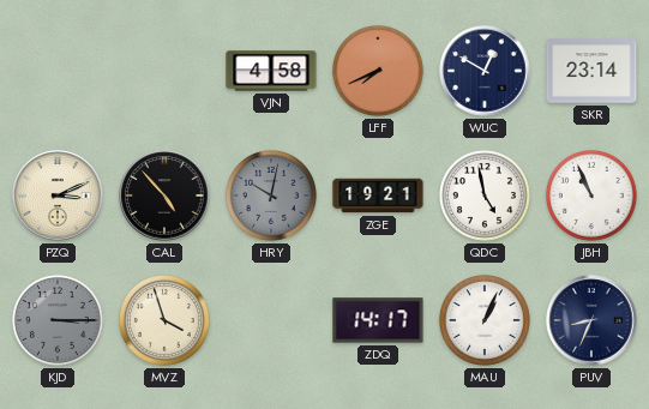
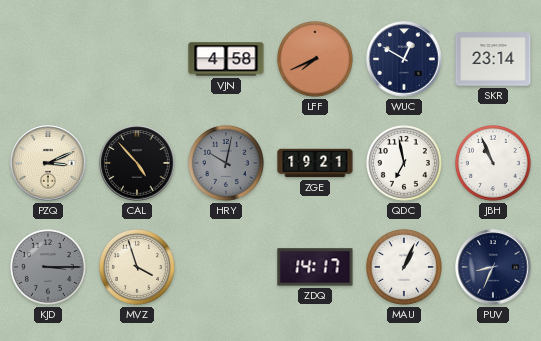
QDC: 4:58 -> 6:58 (404, 163)
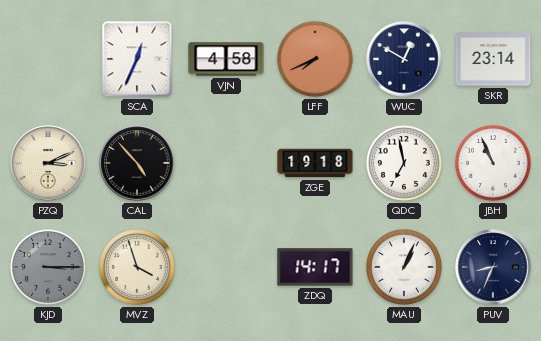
SCA: none -> 12:34 (137, 59)
HRY: 10:02 -> none (226, 163)
ZGE: 19:21 -> 19:18 (315, 163)
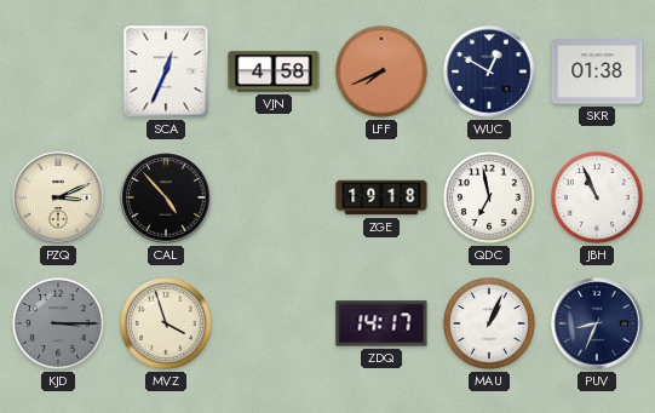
SKR: 23:14 -> 01:38 (597, 71)
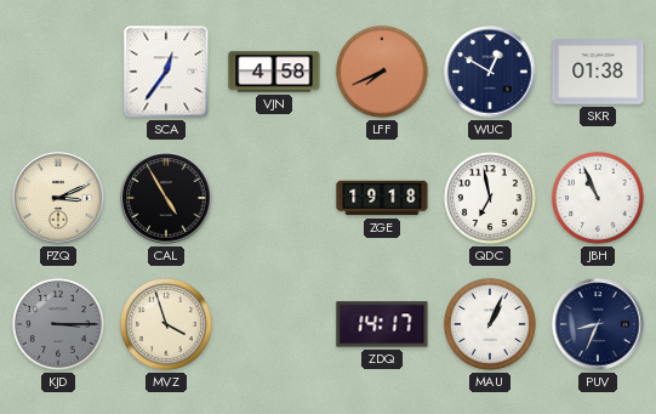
SCA: 12:34 -> 12:36 (166, 72)
CAL: 4:53 -> 4:55 (166, 198)
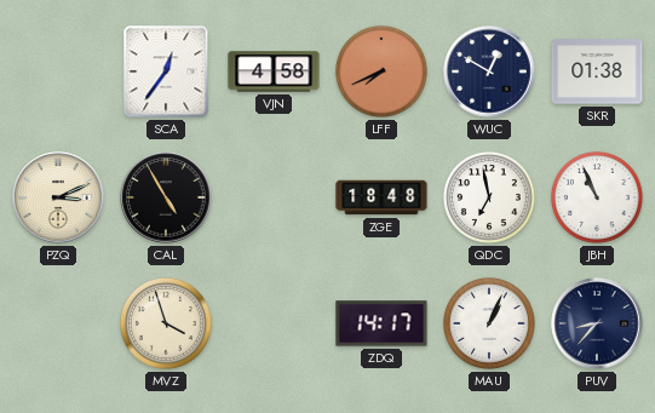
ZGE: 19:18 -> 18:48 (381, 197)
KJD: 3:15 -> none (58, 324)
PUV: 8:34 -> 8:37 (597, 323)
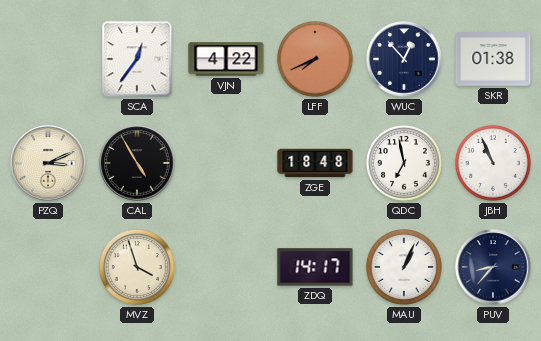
VJN: 4:58 -> 4:22 (226, 59)
WUC: 12:50 -> 12:53 (404, 59)
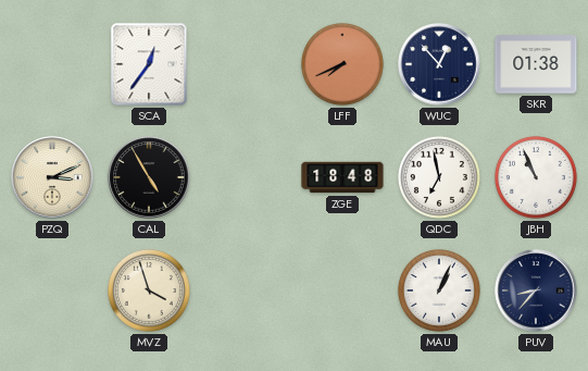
VJN: 4:22 -> none (226, 59)
ZDQ: 14:17 -> none (315, 267)
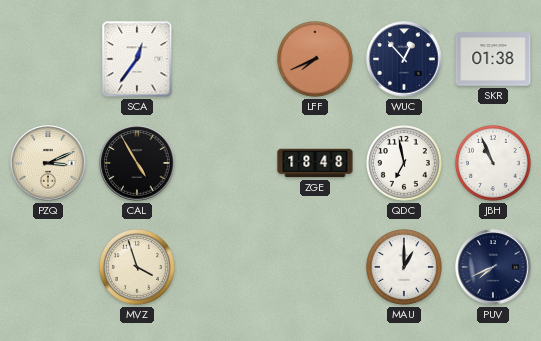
MAU: 1:04 -> 1:00 (404, 267)
PUV: 8:37 -> 7:41 (493, 267)
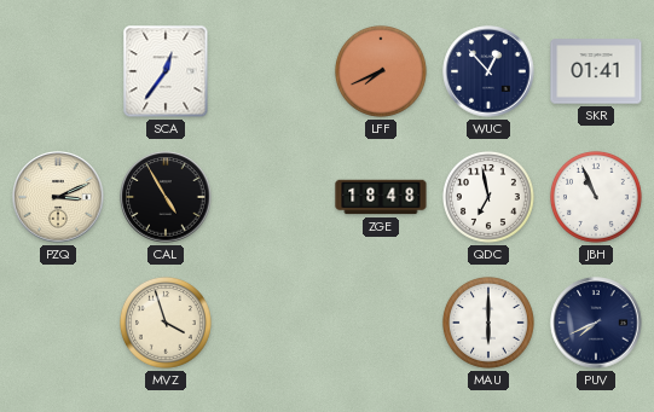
SKR: 01:38 -> 01:41 (596, 71)
MAU: 1:00 -> 6:00 (488, 323)
